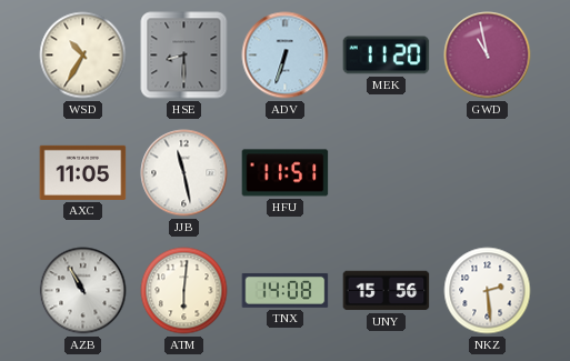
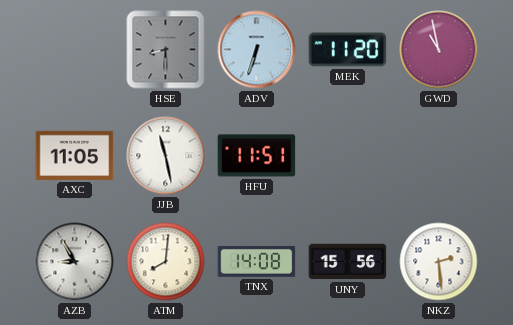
WSD: 10:35 -> none (83, 56)
AZB: 10:55 -> 8:55 (75, 262)
ATM: 6:01 -> 8:01 (166, 262)
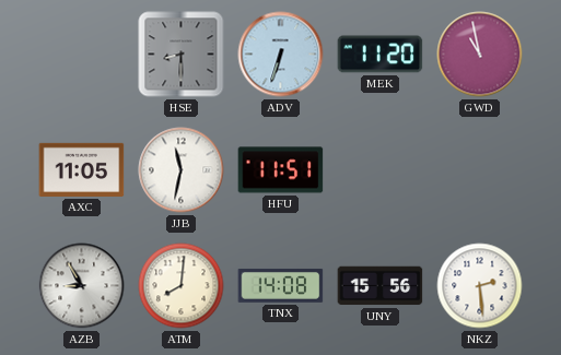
JJB: 11:28 -> 11:32 (182, 170)
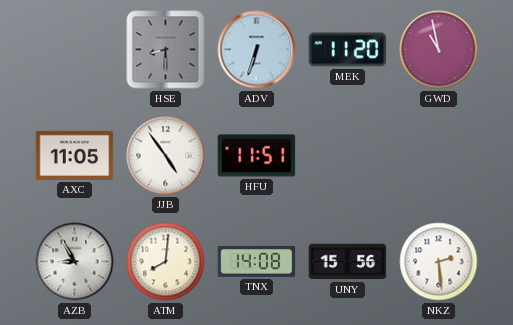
JJB: 11:32 -> 4:54 (166, 156)
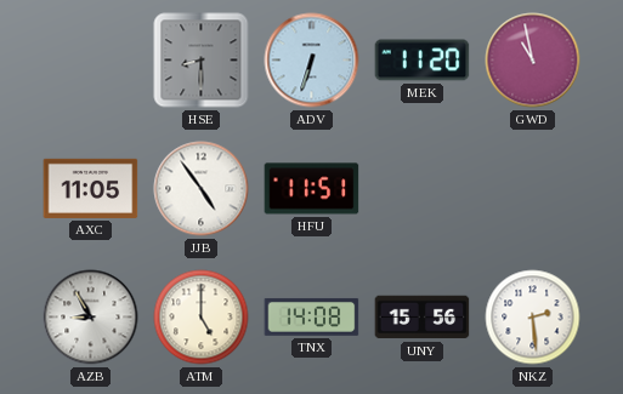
ATM: 8:01 -> 5:00 (202, 318)
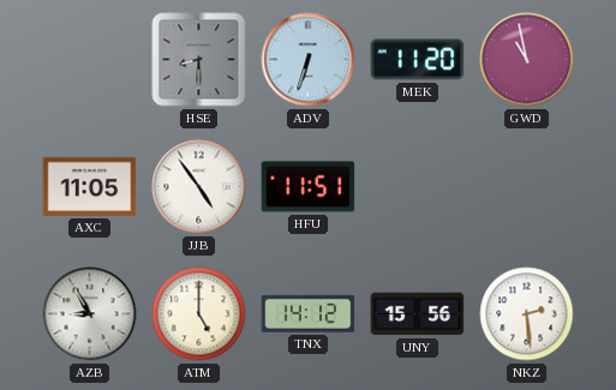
TNX: 14:08 -> 14:12 (309, 314)
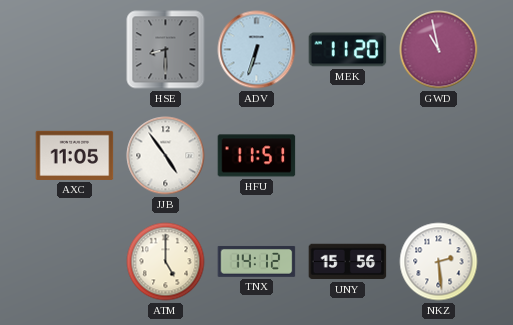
AZB: 8:55 -> none (90, 314)
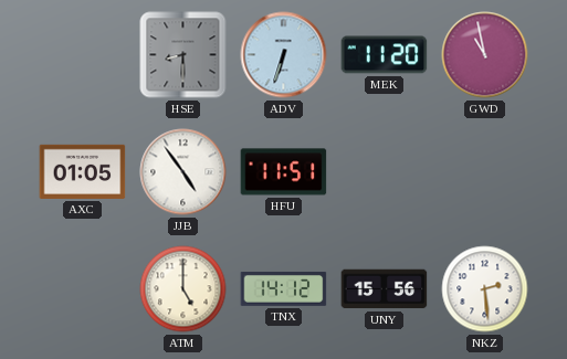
AXC: 11:05 -> 01:05 (83, 171)
